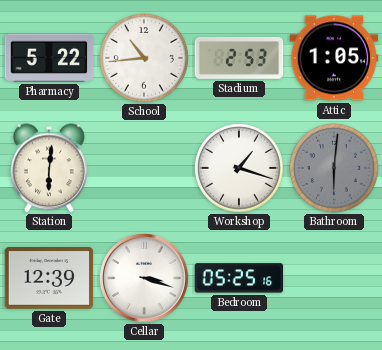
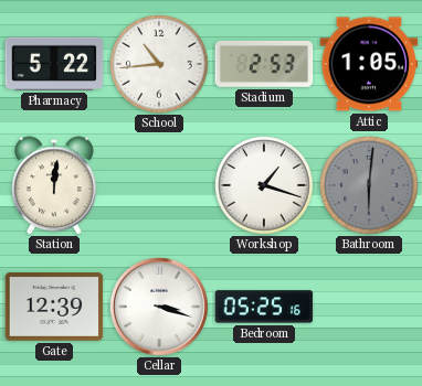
Station: 6:01 -> 12:01 (55, 185)
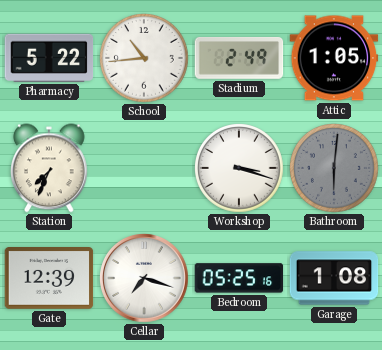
Stadium: 2:53 -> 2:49 (239, 58)
Station: 12:01 -> 7:34 (50, 168)
Workshop: 1:18 -> 3:18 (240, 169)
Cellar: 3:18 -> 7:18 (145, 279)
Garage: none -> 1:08 (334, 278)
